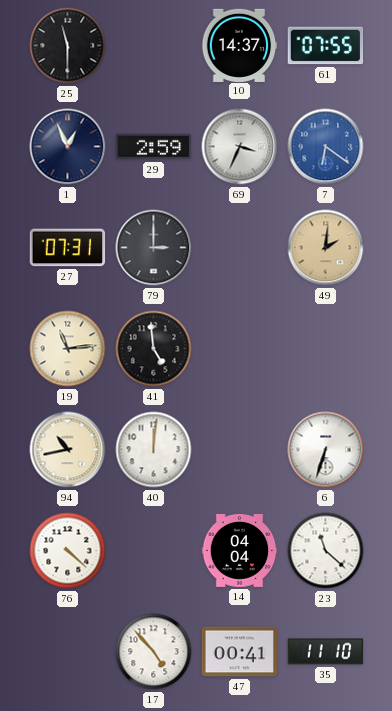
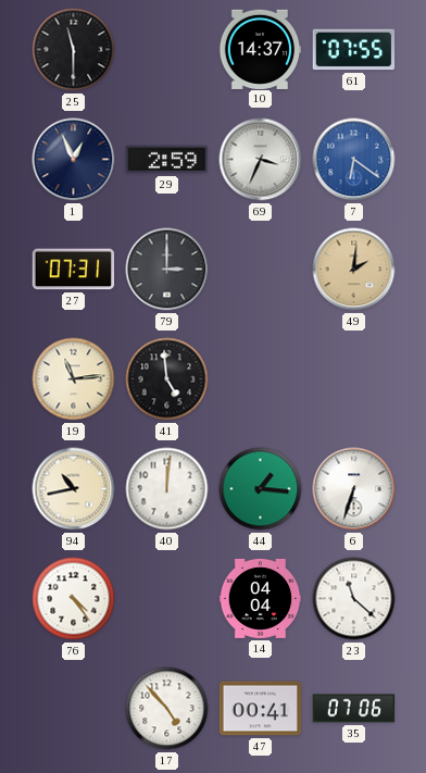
44: none -> 1:16 (261, 489)
76: 4:22 -> 4:24 (74, 599)
35: 11:10 -> 07:06 (354, 709)
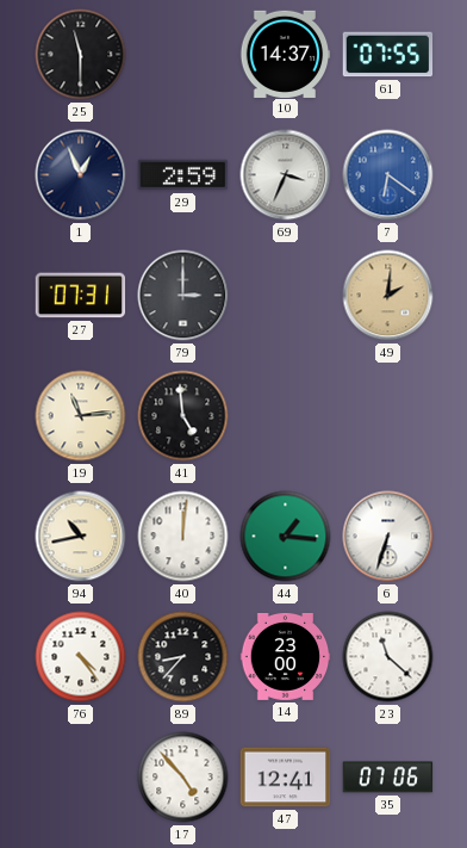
89: none -> 8:37 (183, 657)
14: 04:04 -> 23:00 (286, 656)
47: 00:41 -> 12:41 (286, 778)
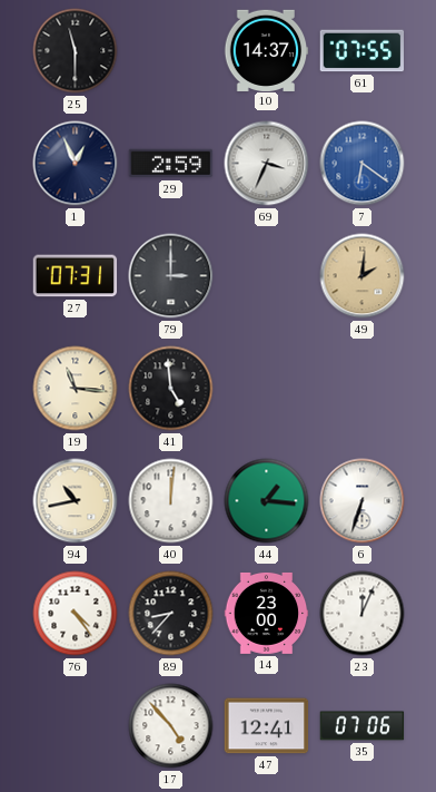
19: 11:14 -> 11:16 (76, 389)
23: 11:22 -> 12:04 (363, 614)
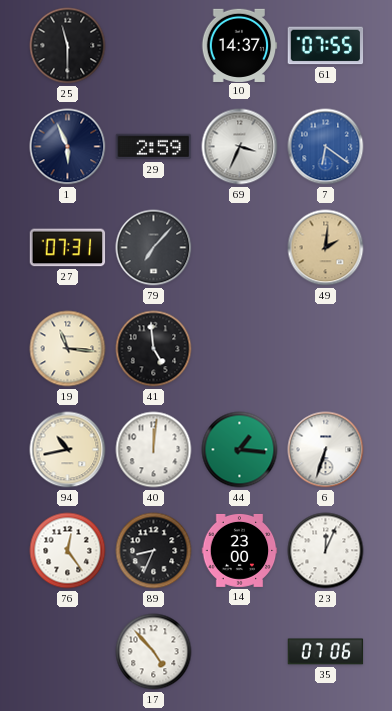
1: 12:56 -> 5:56 (68, 147)
79: 3:00 -> 7:07 (154, 248)
76: 4:24 -> 12:24 (68, 551)
89: 8:37 -> 8:34 (154, 551)
47: 12:41 -> none (267, 726)
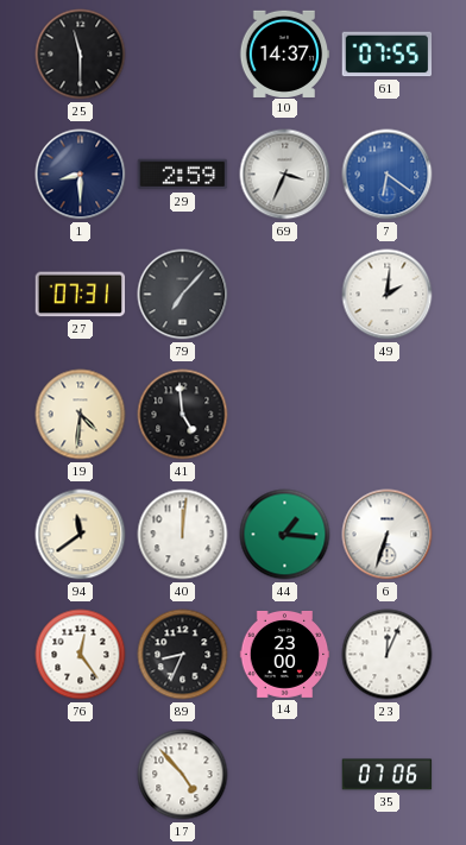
1: 5:56 -> 8:30 (81, 175)
49 dial: champagne -> white (388, 295)
19: 11:16 -> 4:31 (81, 415)
94: 10:43 -> 11:39 (81, 535)
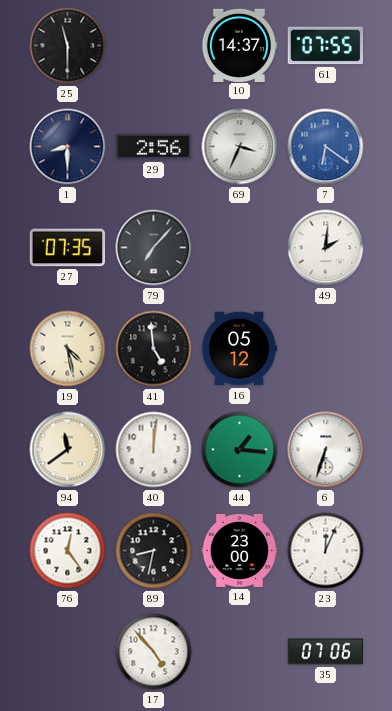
29: 2:59 -> 2:56 (154, 147)
27: 07:31 -> 07:35 (68, 248)
19: 4:31 -> 4:28 (68, 349)
16: none -> 05:12 (239, 349)
89: 8:34 -> 8:32 (154, 551)
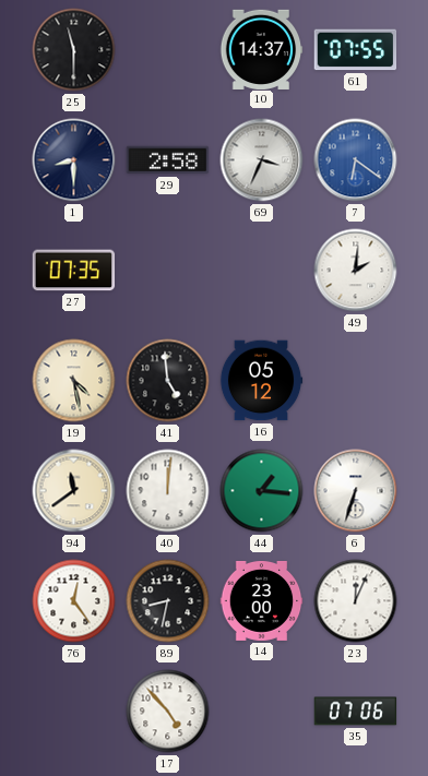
29: 2:56 -> 2:58 (168, 160)
79: 7:07 -> none (154, 248)
